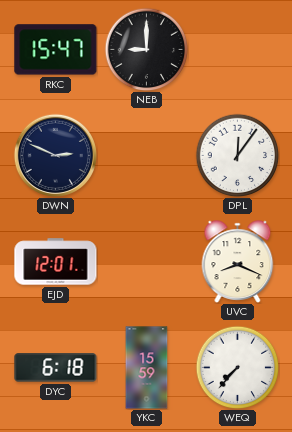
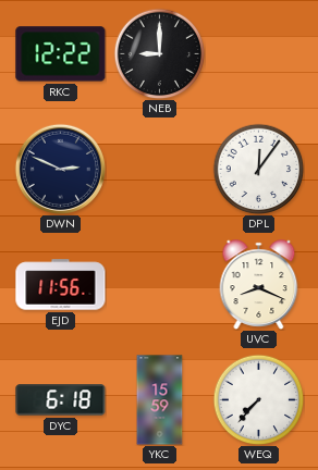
RKC: 15:47 -> 12:22 (61, 54)
EJD: 12:01 -> 11:56 (61, 285)
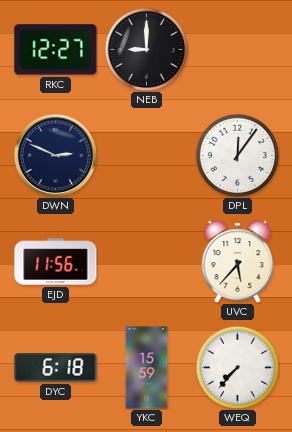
RKC: 12:22 -> 12:27 (56, 50)
UVC: 8:19 -> 5:37 (238, 262)
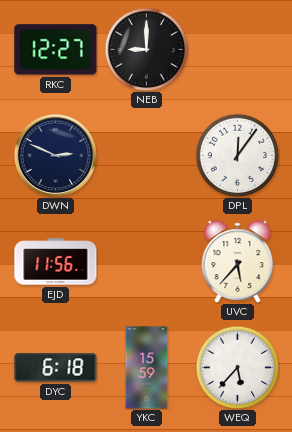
WEQ: 7:37 -> 5:37 (237, 367)
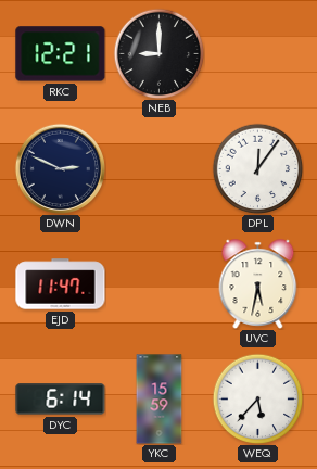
RKC: 12:27 -> 12:21 (61, 54)
EJD: 11:56 -> 11:47 (61, 284)
UVC: 5:37 -> 5:32 (258, 284)
DYC: 6:18 -> 6:14 (61, 400)
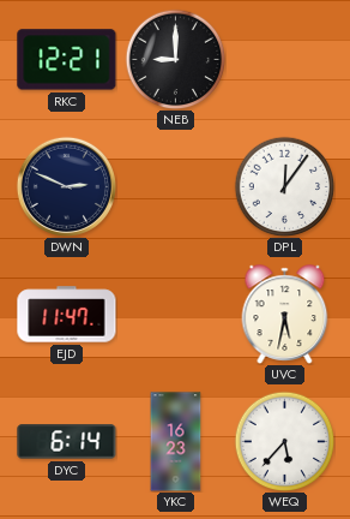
YKC: 15:59 -> 16:23 (176, 442)
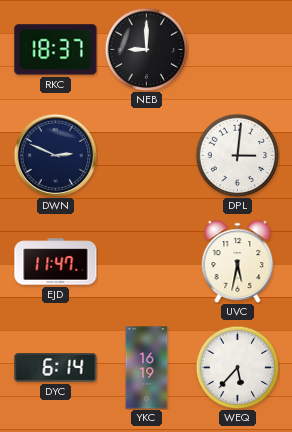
RKC: 12:21 -> 18:37 (56, 50)
DPL: 12:06 -> 3:01 (237, 155)
YKC: 16:23 -> 16:19 (147, 368)
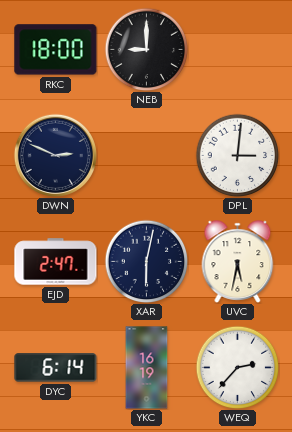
RKC: 18:37 -> 18:00 (56, 50)
EJD: 11:47 -> 2:47 (56, 262)
XAR: none -> 6:02 (146, 261)
WEQ: 5:37 -> 2:37 (237, 367)
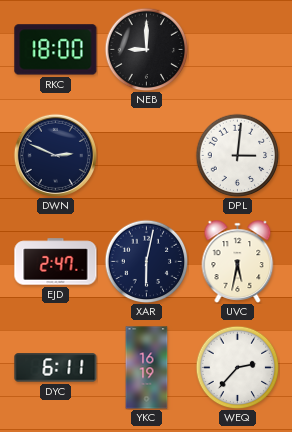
DYC: 6:14 -> 6:11 (56, 368)
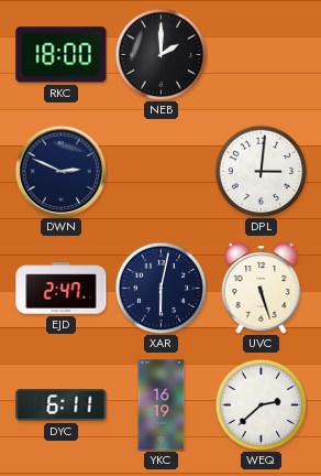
NEB: 9:00 -> 2:00 (160, 54)
UVC: 5:32 -> 5:27 (262, 289)
WEQ: 2:37 -> 2:38 (261, 404)
